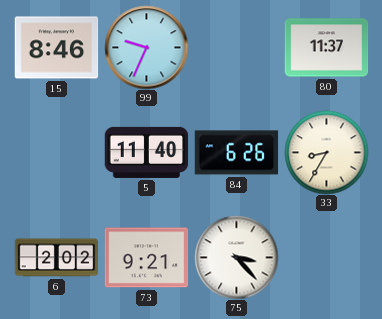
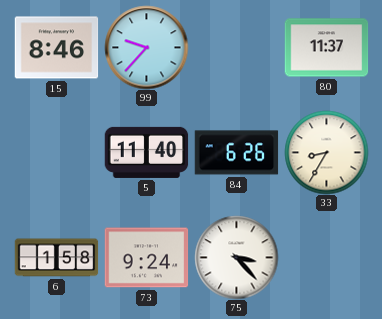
99: 9:34 -> 9:37 (146, 47)
6: 2:02 -> 1:58 (56, 258)
73: 9:21 -> 9:24 (146, 258)
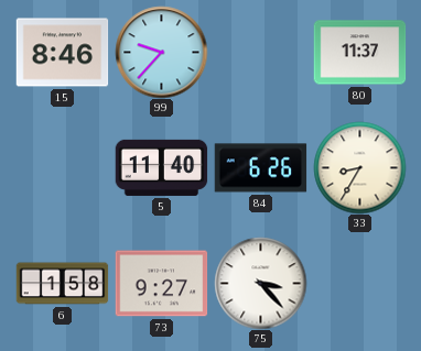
73: 9:24 -> 9:27 (161, 284)
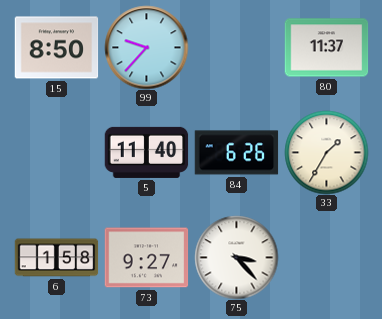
15: 8:46 -> 8:50 (56, 48)
33: 8:35 -> 1:35 (326, 152)
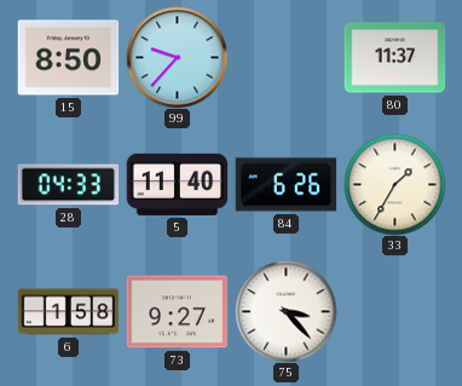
28: none -> 04:33 (68, 185)
